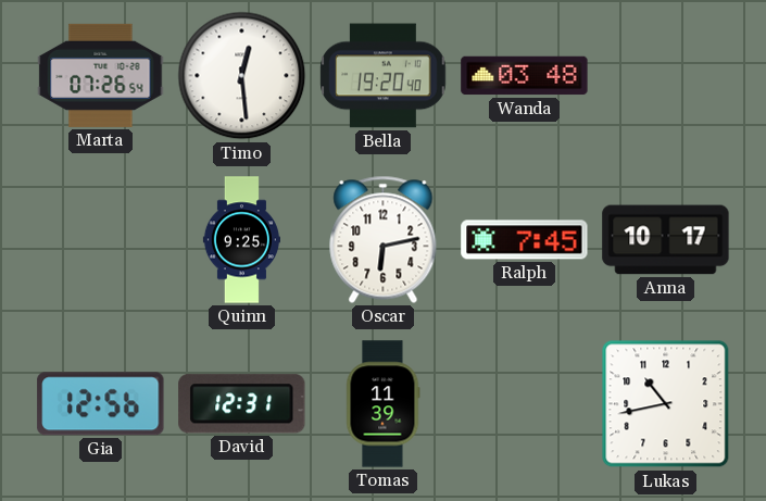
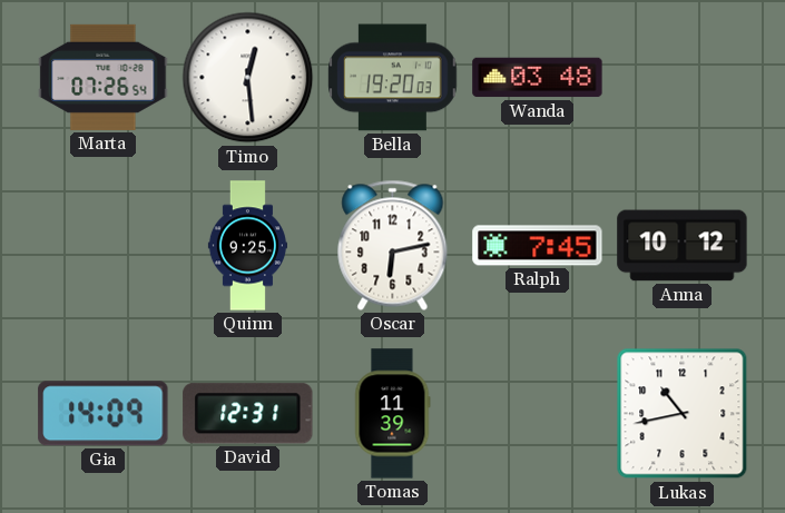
Bella: 19:20:40 -> 19:20:03 (393, 78)
Anna: 10:17 -> 10:12 (683, 246)
Gia: 12:56 -> 14:09 (104, 414)
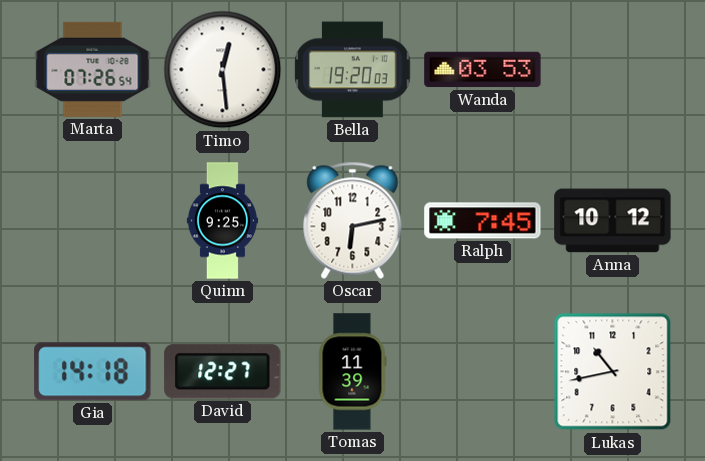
Wanda: 03:48 -> 03:53 (483, 70)
Gia: 14:09 -> 14:18 (93, 372)
David: 12:31 -> 12:27 (223, 372)
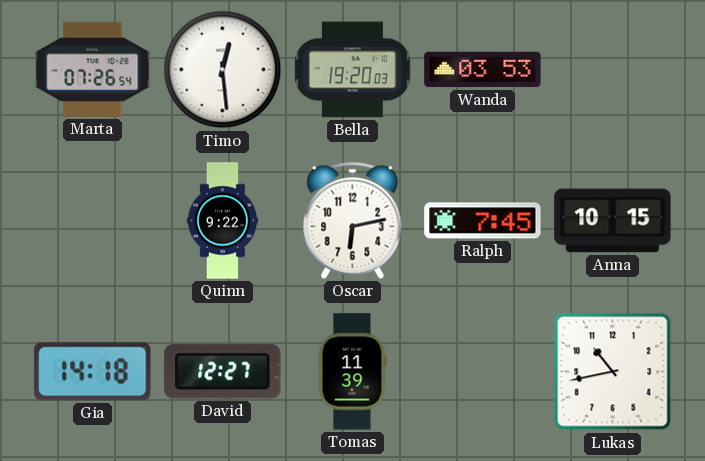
Quinn: 9:25 -> 9:22 (222, 221)
Anna: 10:12 -> 10:15 (613, 221)
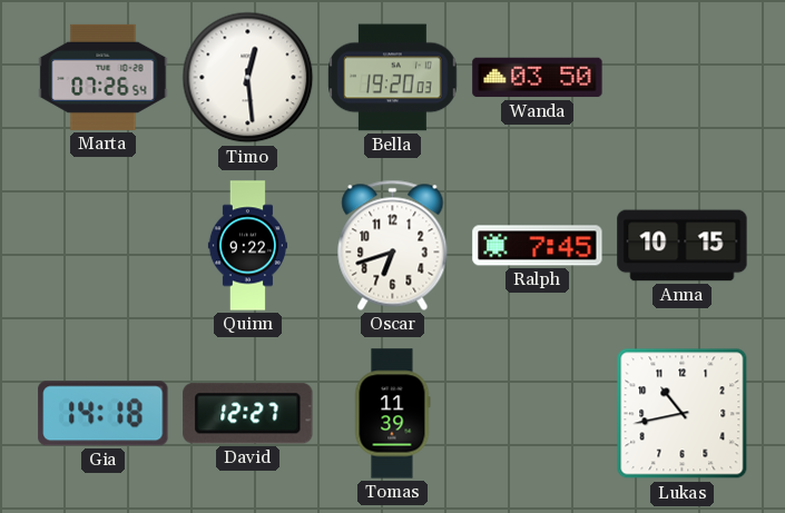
Wanda: 03:53 -> 03:50 (538, 78)
Oscar: 6:13 -> 6:42 (393, 245)
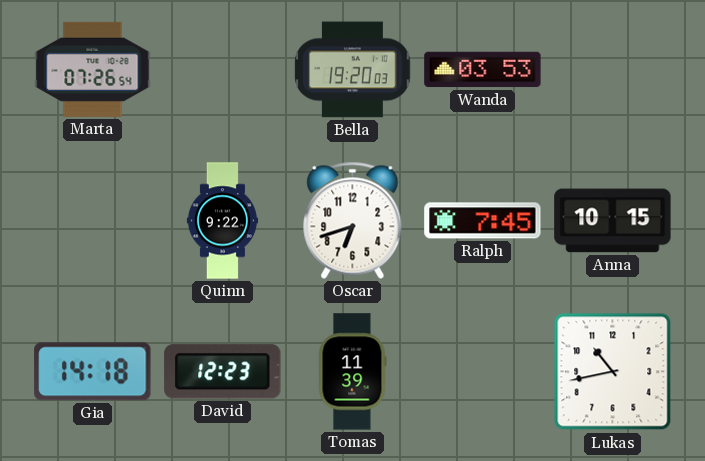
Timo: 12:29 -> none (248, 78)
Wanda: 03:50 -> 03:53 (483, 70)
David: 12:27 -> 12:23 (223, 372)
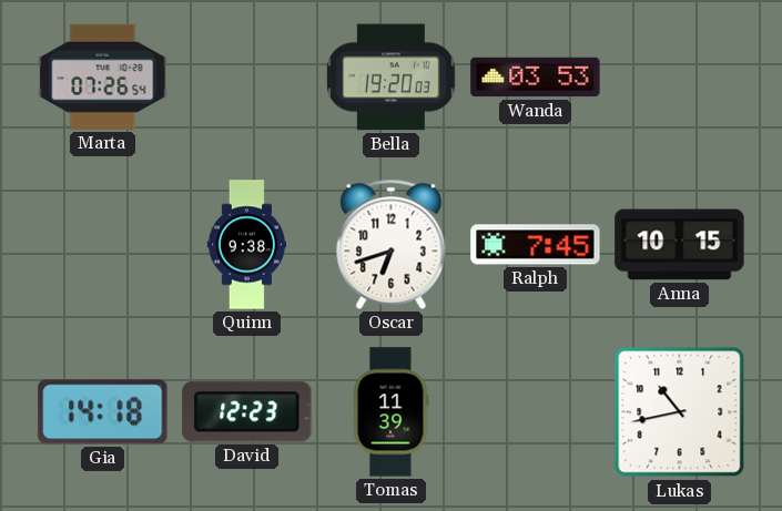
Quinn: 9:22 -> 9:38 (246, 245)
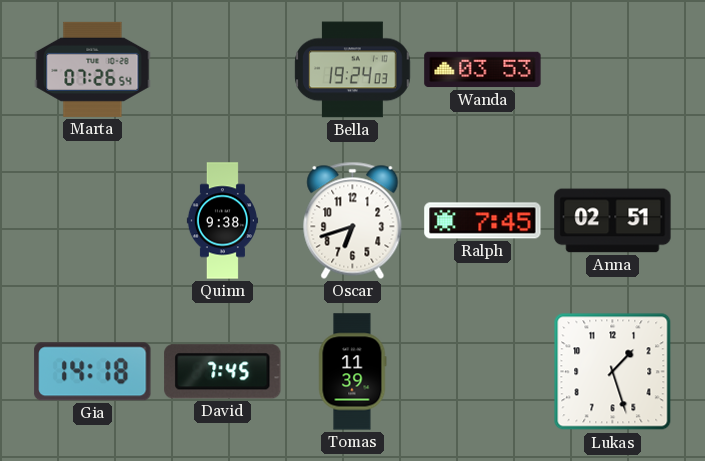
Bella: 19:20 -> 19:24 (353, 70)
Anna: 10:15 -> 02:51 (613, 221)
David: 12:23 -> 7:45 (223, 372)
Lukas: 10:43 -> 1:27 (613, 372)
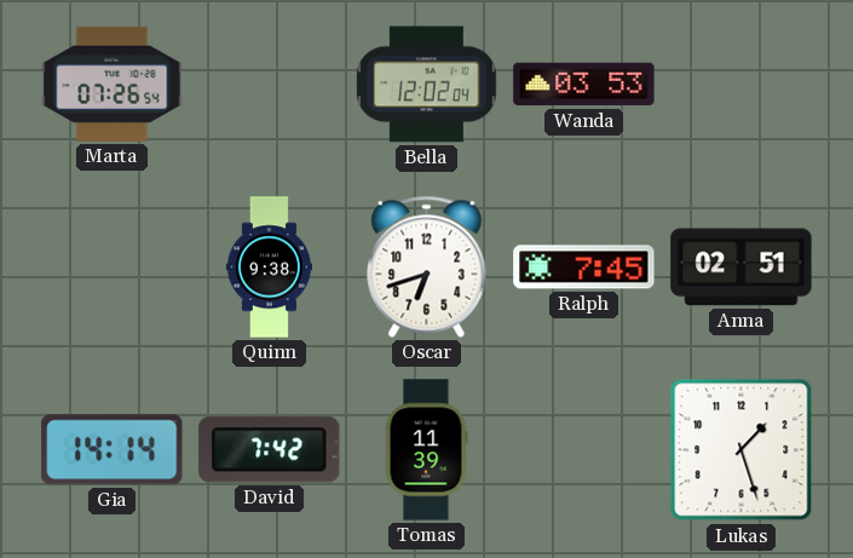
Bella: 19:24 -> 12:02 (427, 85)
Gia: 14:18 -> 14:14 (113, 450)
David: 7:45 -> 7:42 (270, 450)
